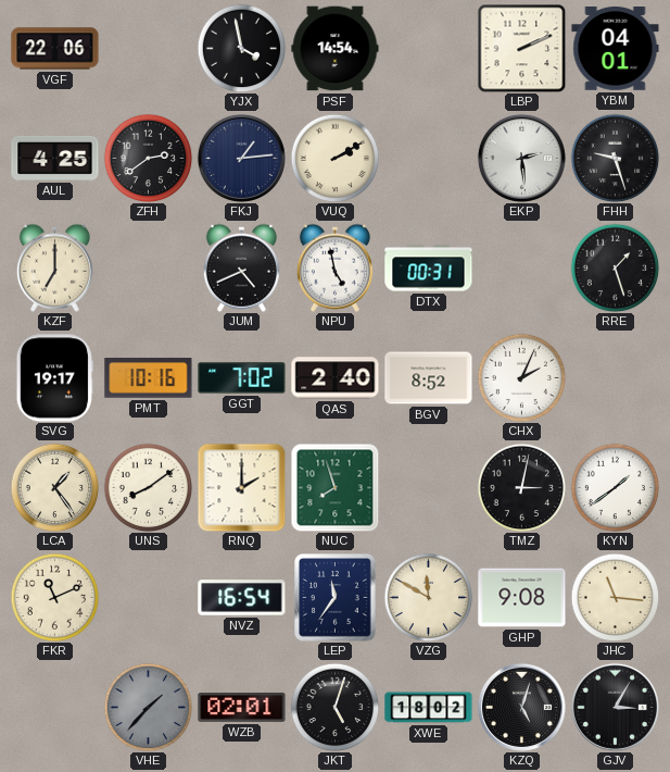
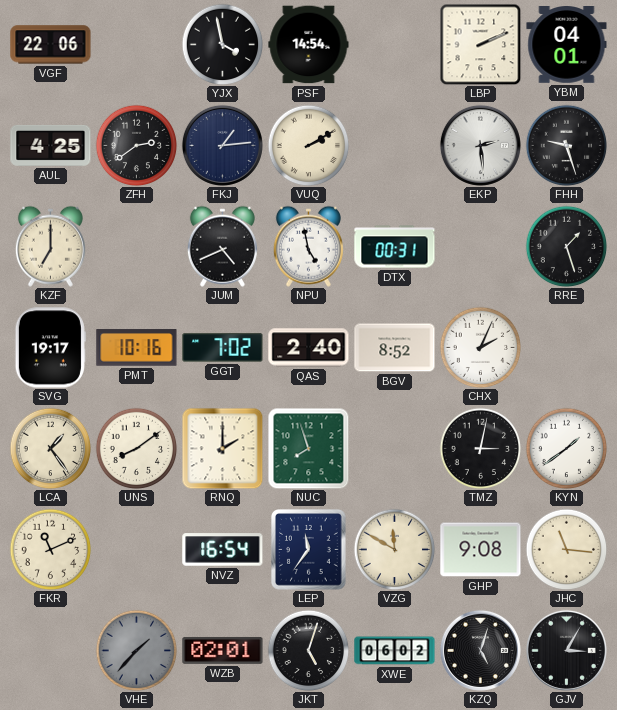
XWE: 18:02 -> 06:02 (395, 651)
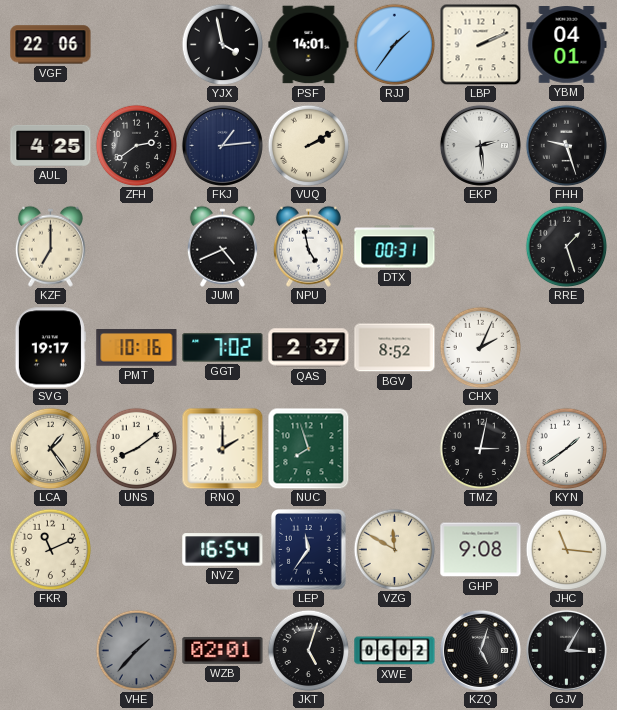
PSF: 14:54 -> 14:01 (309, 45)
RJJ: none -> 1:36 (394, 44)
QAS: 2:40 -> 2:37 (309, 348)
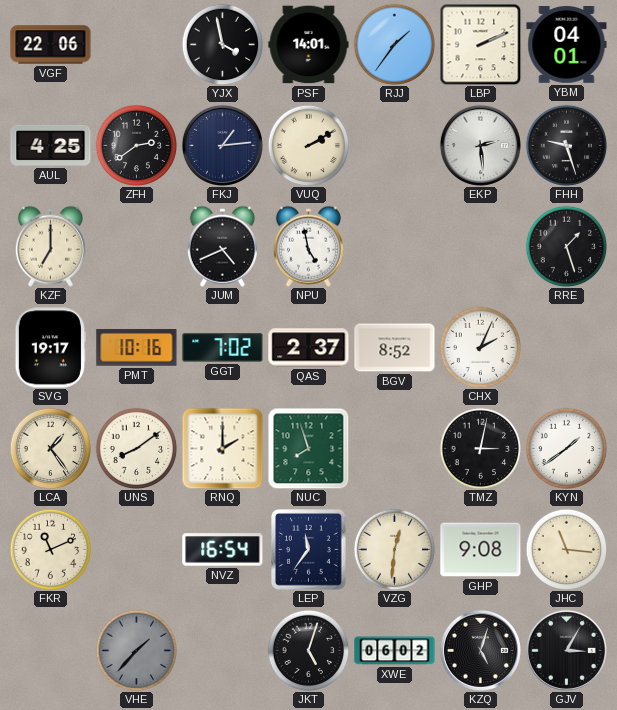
DTX: 00:31 -> none (395, 247)
VZG: 11:50 -> 12:31 (394, 549)
WZB: 02:01 -> none (223, 650)
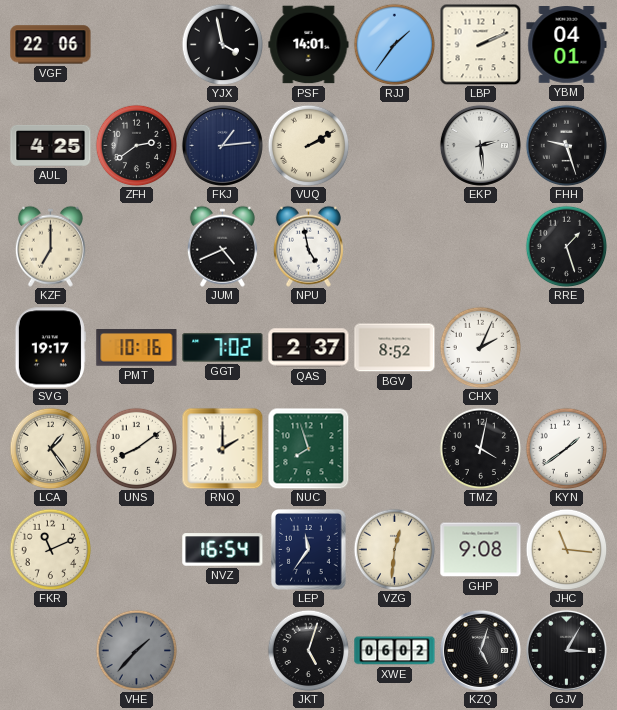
TMZ: 3:02 -> 4:02 (480, 448)
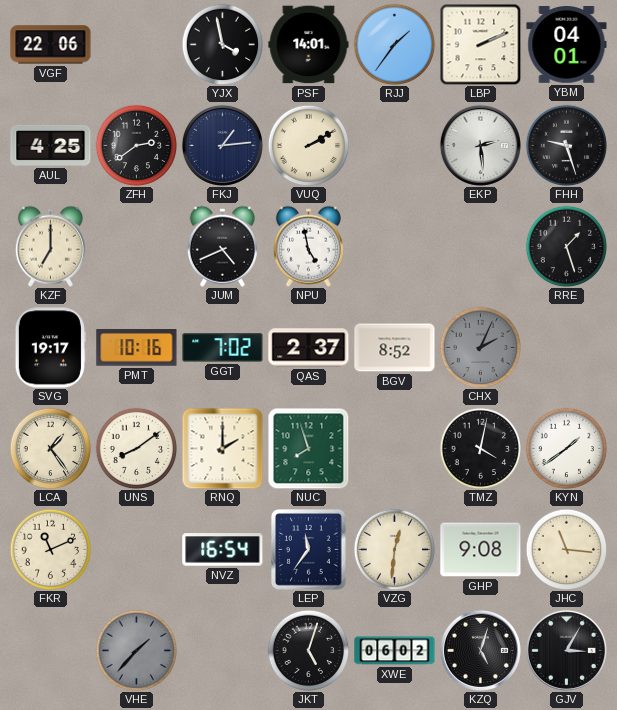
CHX dial: white -> grey (480, 347)
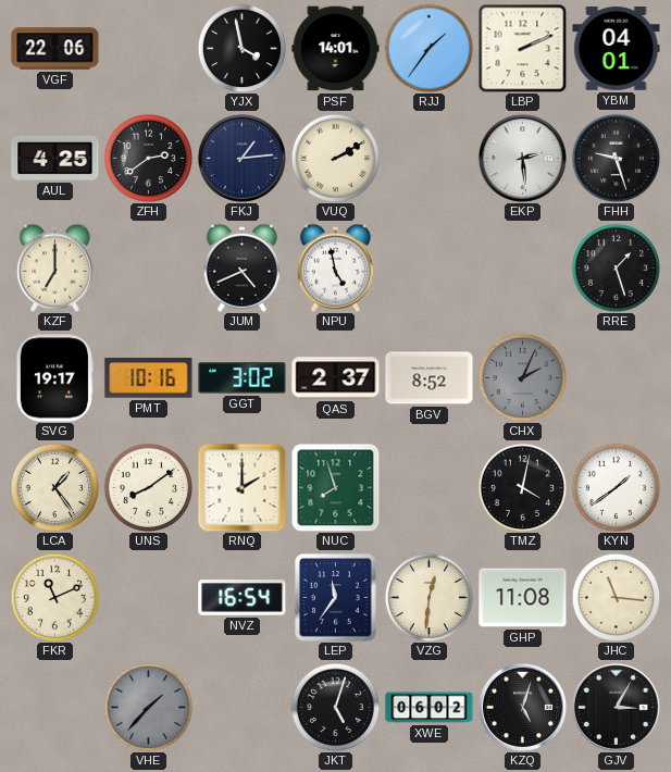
GGT: 7:02 -> 3:02 (243, 378)
GHP: 9:08 -> 11:08 (523, 598)
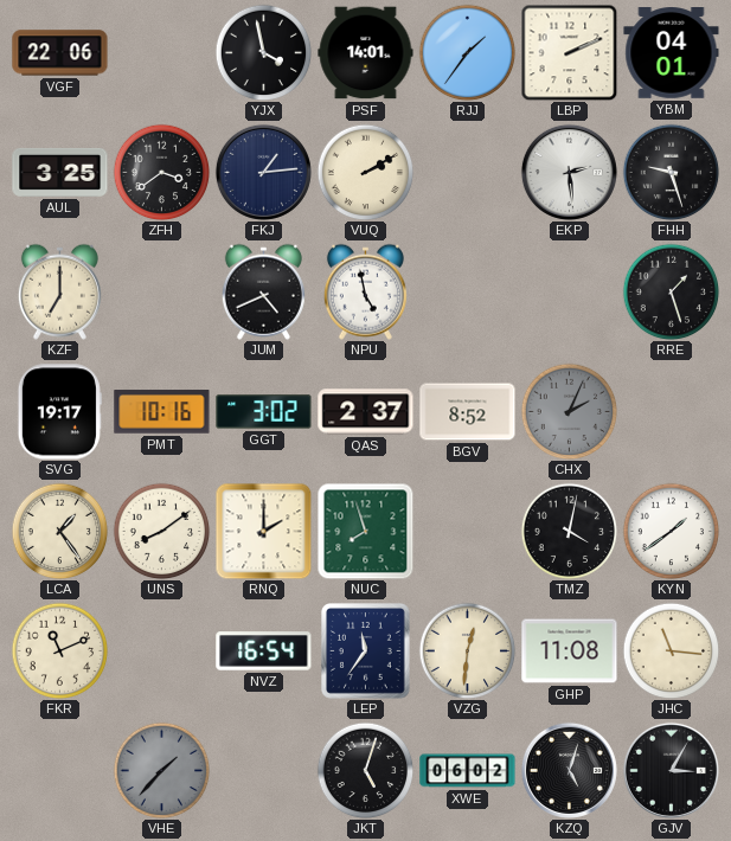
AUL: 4:25 -> 3:25 (60, 172)
ZFH: 2:39 -> 3:39 (161, 172)
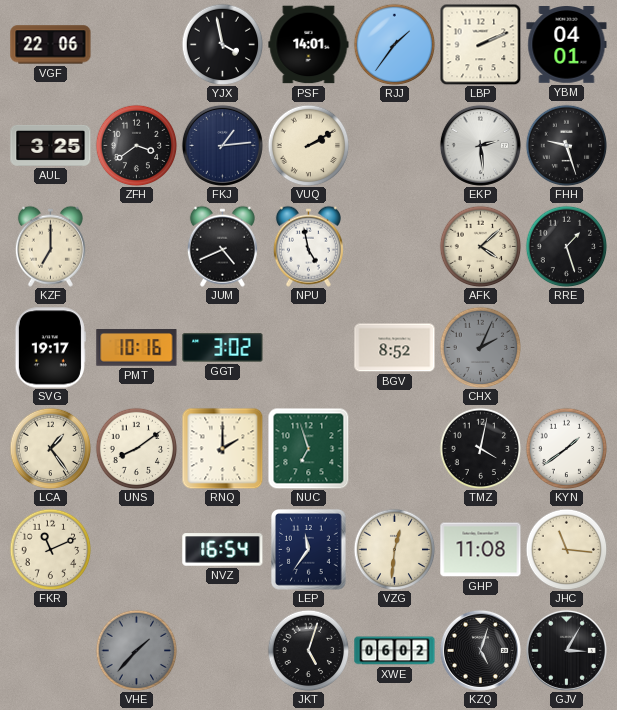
AFK: none -> 4:08 (480, 246)
QAS: 2:37 -> none (366, 412)
NUC: 7:57 -> 6:57 (308, 448)
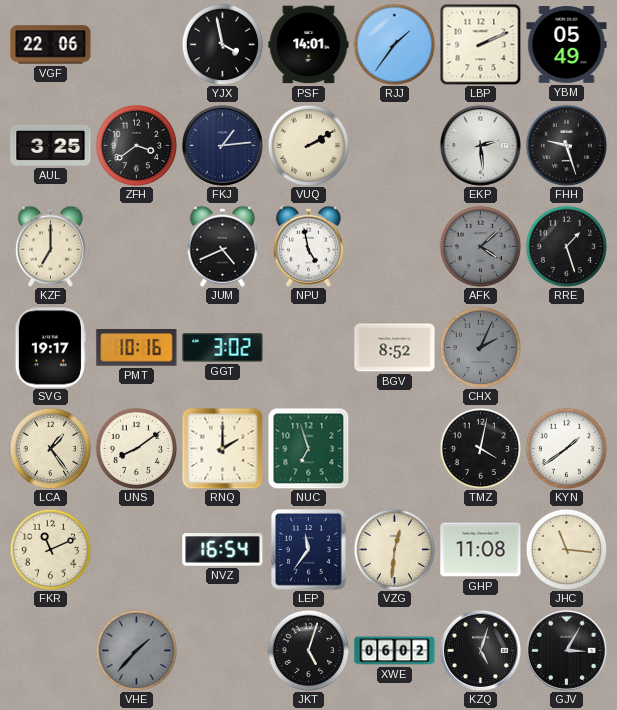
YBM: 04:01 -> 05:49 (567, 45)
AFK dial: cream -> grey (480, 246)
